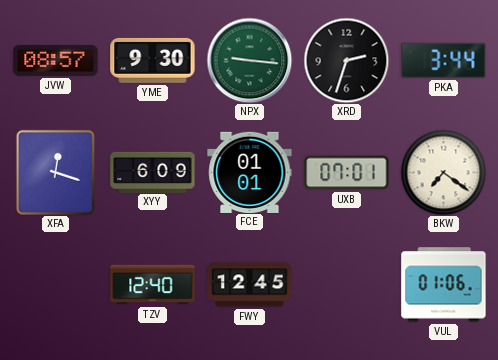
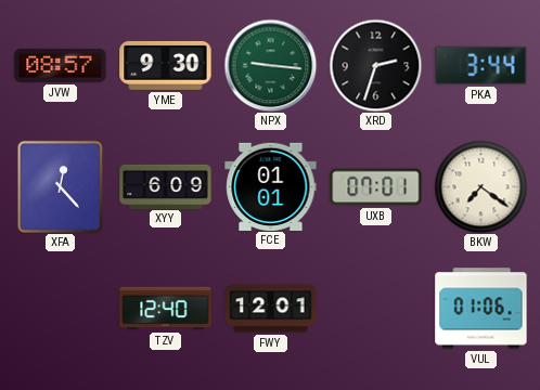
XFA: 12:18 -> 12:23 (60, 186)
FWY: 12:45 -> 12:01 (271, 309)
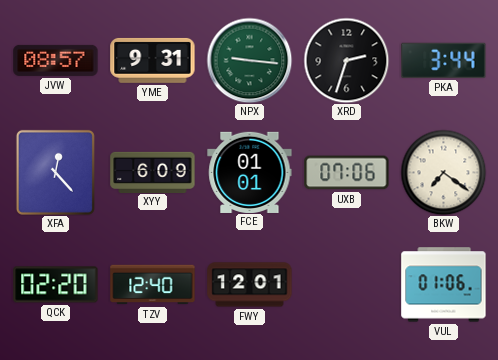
YME: 9:30 -> 9:31 (153, 60)
UXB: 07:01 -> 07:06 (347, 173)
QCK: none -> 02:20 (56, 285)
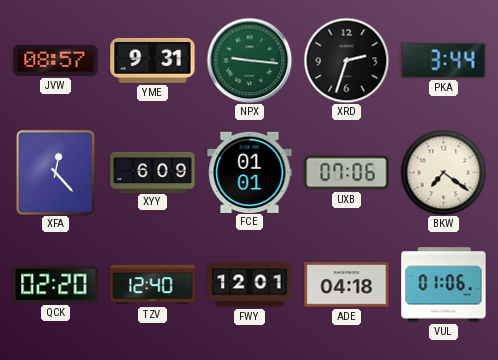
ADE: none -> 04:18 (347, 285)
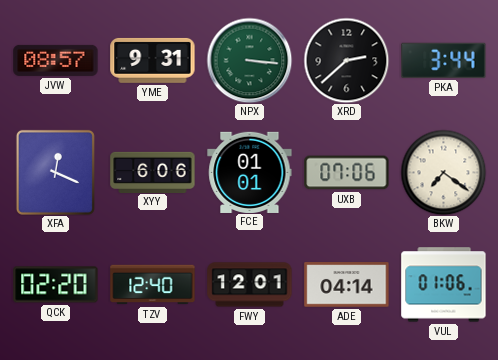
NPX: 9:16 -> 3:16 (249, 60)
XRD: 2:33 -> 2:38 (346, 60)
XFA: 12:23 -> 12:19 (55, 172)
XYY: 6:09 -> 6:06 (153, 172)
ADE: 04:18 -> 04:14 (347, 285)
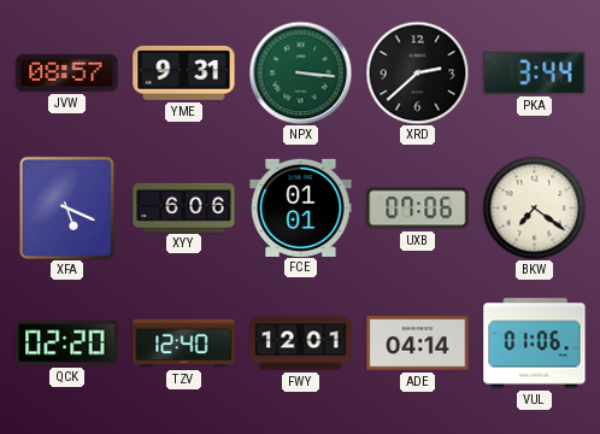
XFA: 12:19 -> 5:19 (66, 207)
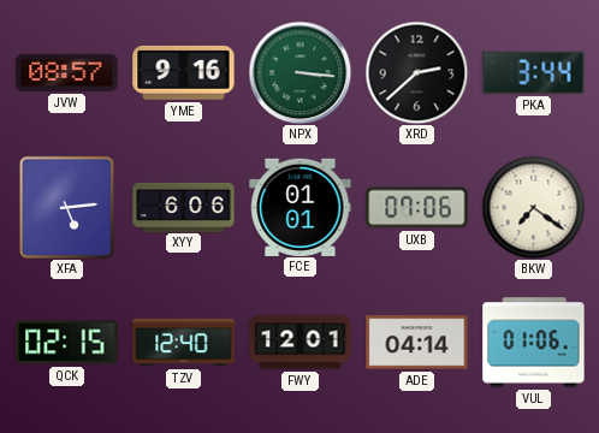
YME: 9:31 -> 9:16 (184, 72)
XFA: 5:19 -> 5:14 (66, 207)
QCK: 02:20 -> 02:15 (67, 343)
